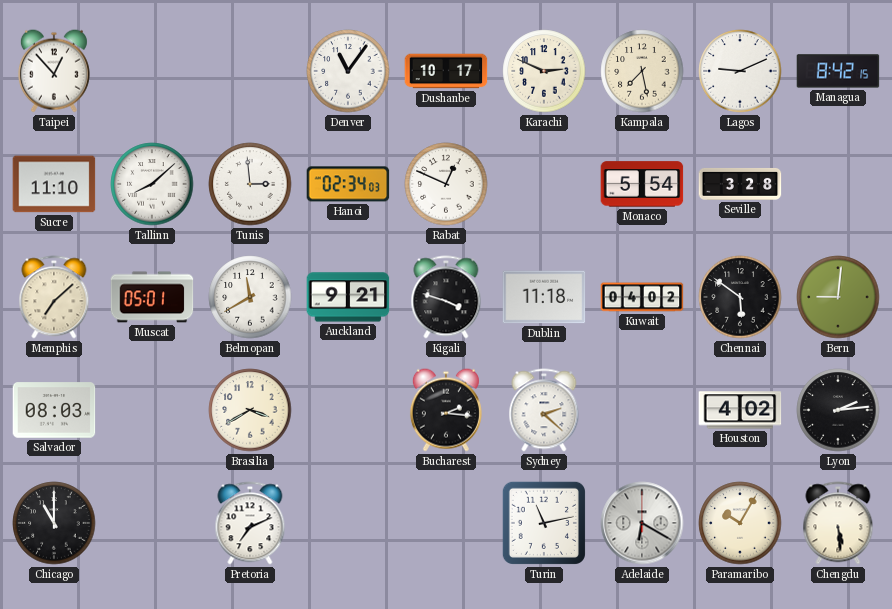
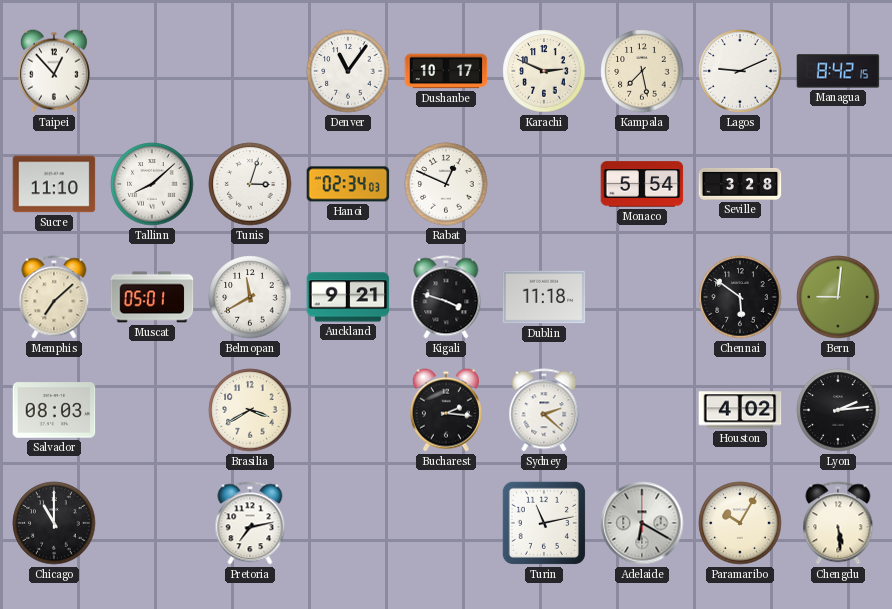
Tunis: 2:59 -> 3:03 (250, 184)
Kuwait: 04:02 -> none (642, 297)
Pretoria: 7:11 -> 7:13 (250, 523)
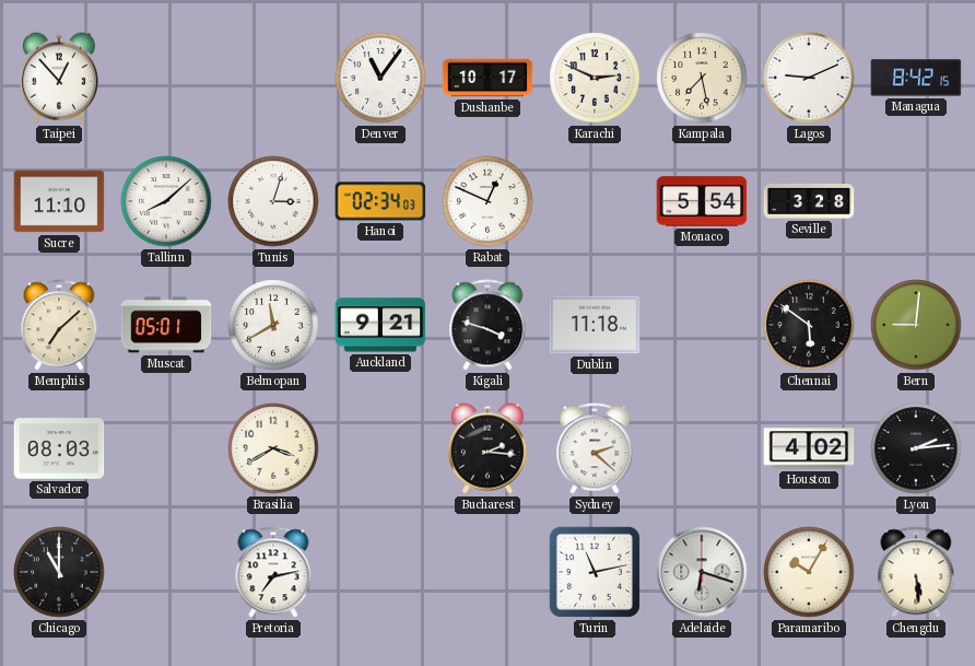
Adelaide: 6:20 -> 6:18 (702, 572)
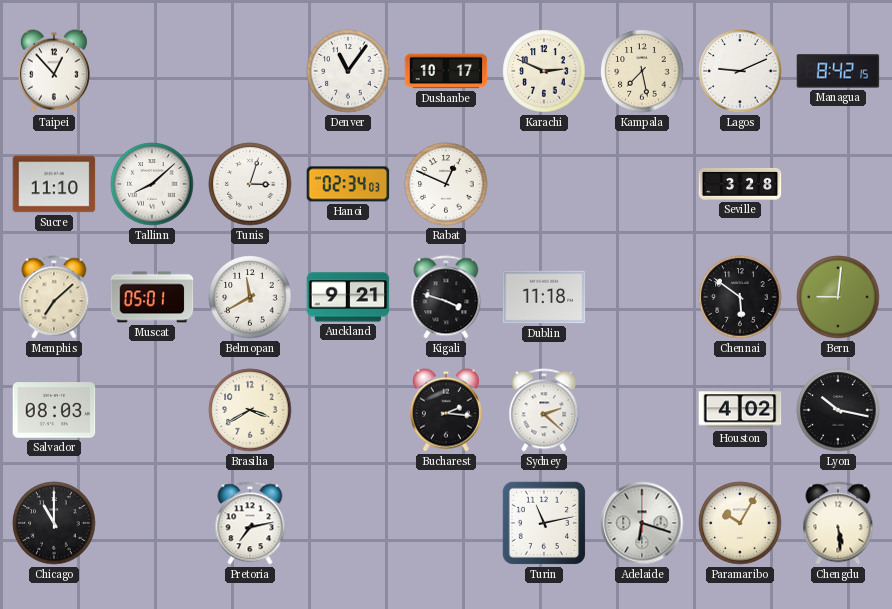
Monaco: 5:54 -> none (702, 201)
Lyon: 2:14 -> 10:17 (838, 410)
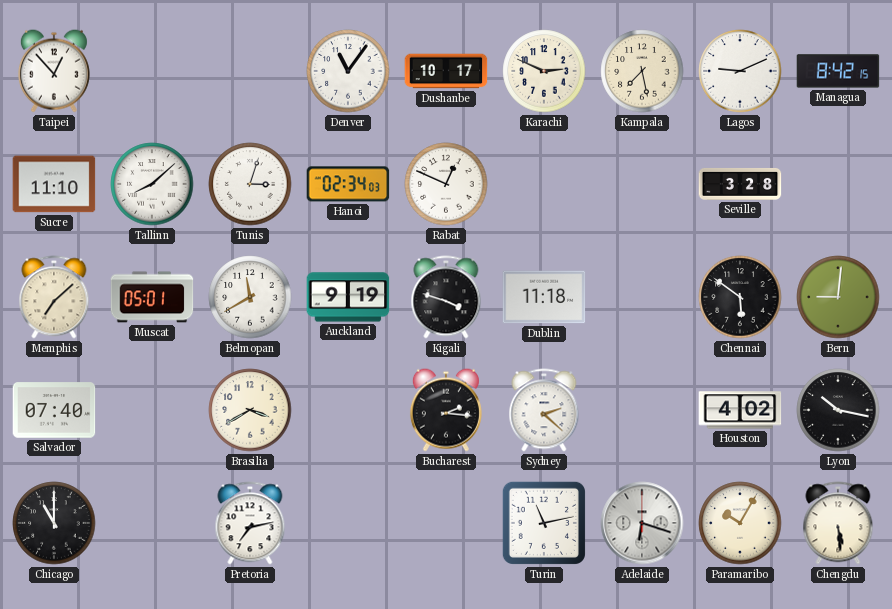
Auckland: 9:21 -> 9:19 (348, 297)
Salvador: 08:03 -> 07:40 (54, 410)
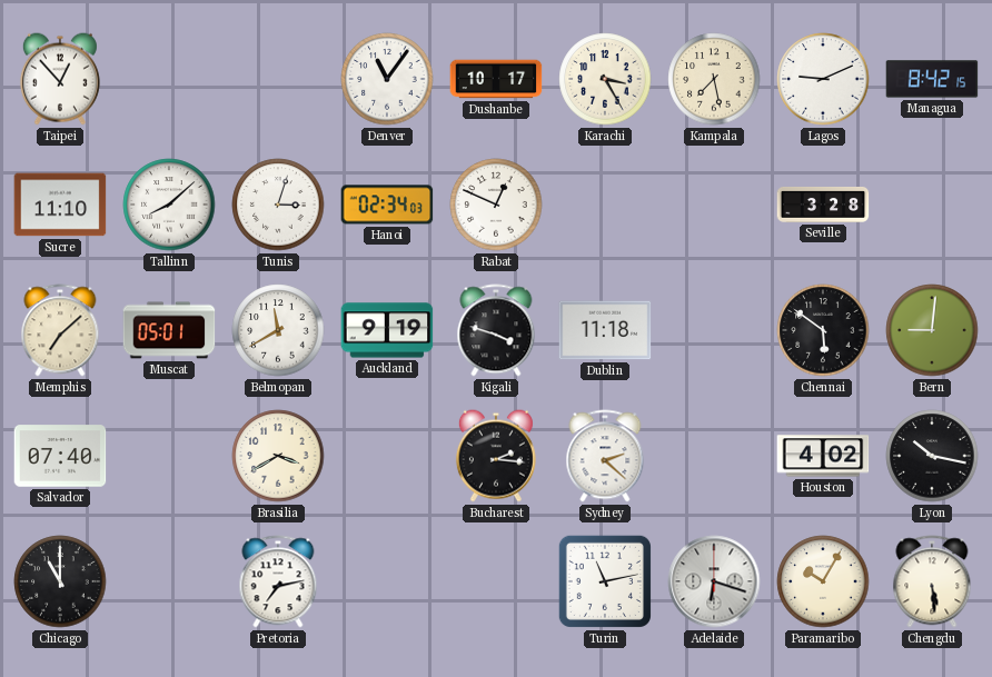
Karachi: 2:49 -> 3:25 (605, 79)
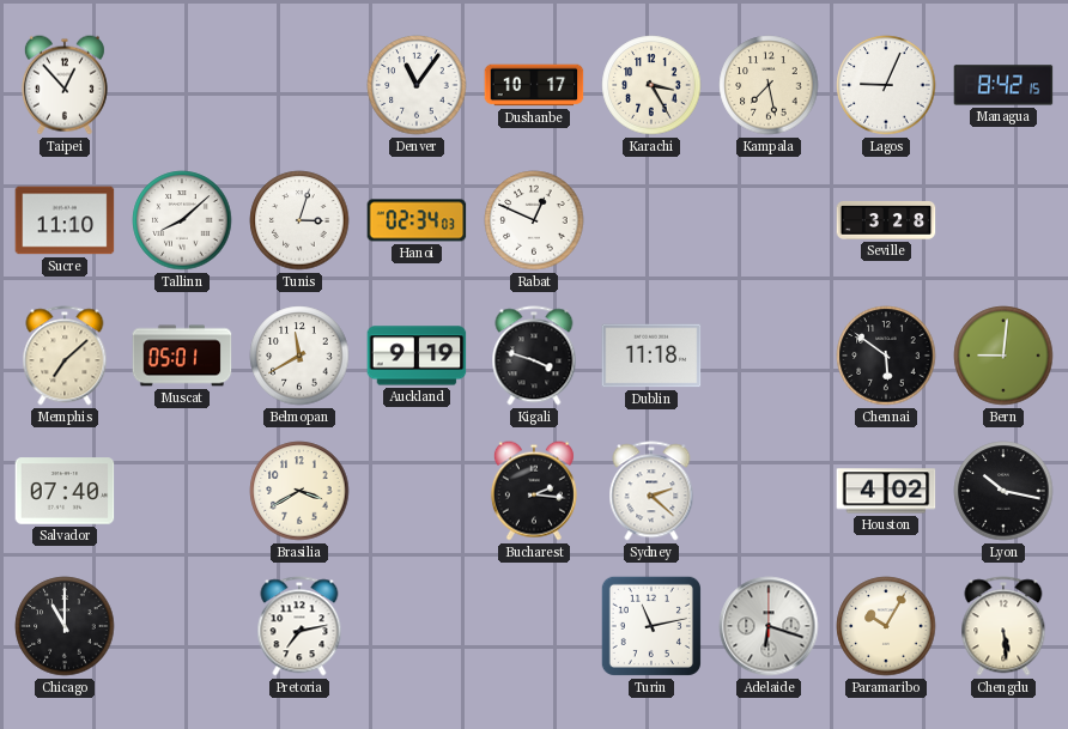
Lagos: 9:11 -> 9:04 (886, 85)
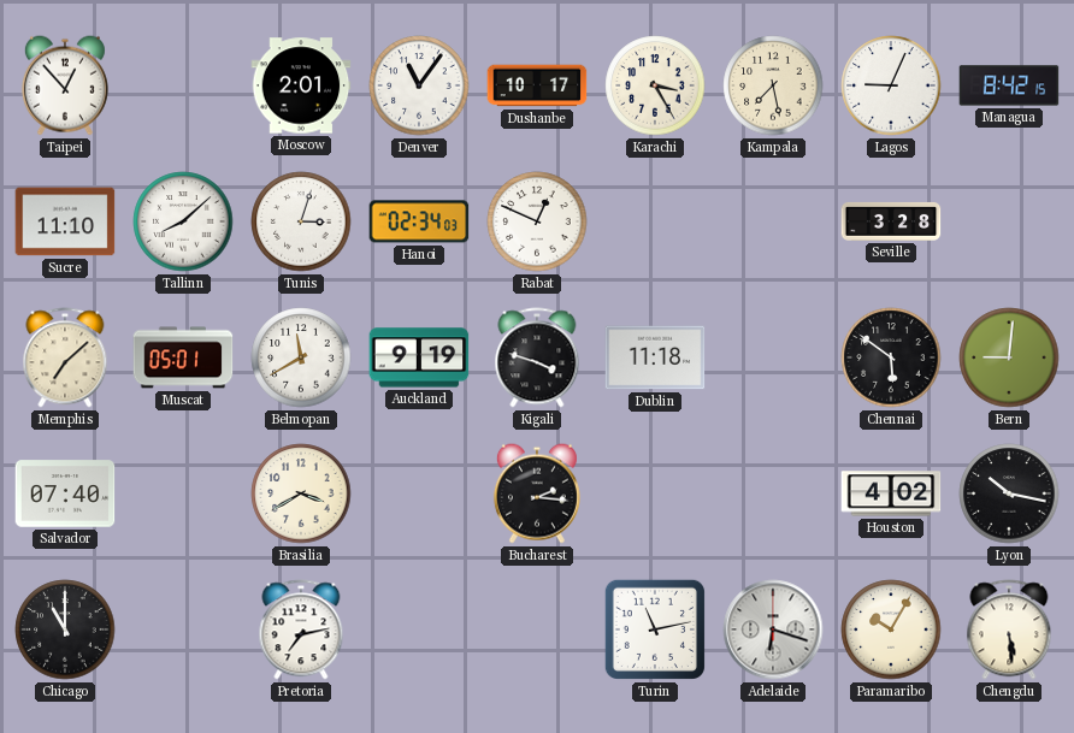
Moscow: none -> 2:01 (301, 85)
Sydney: 2:22 -> none (651, 491)
